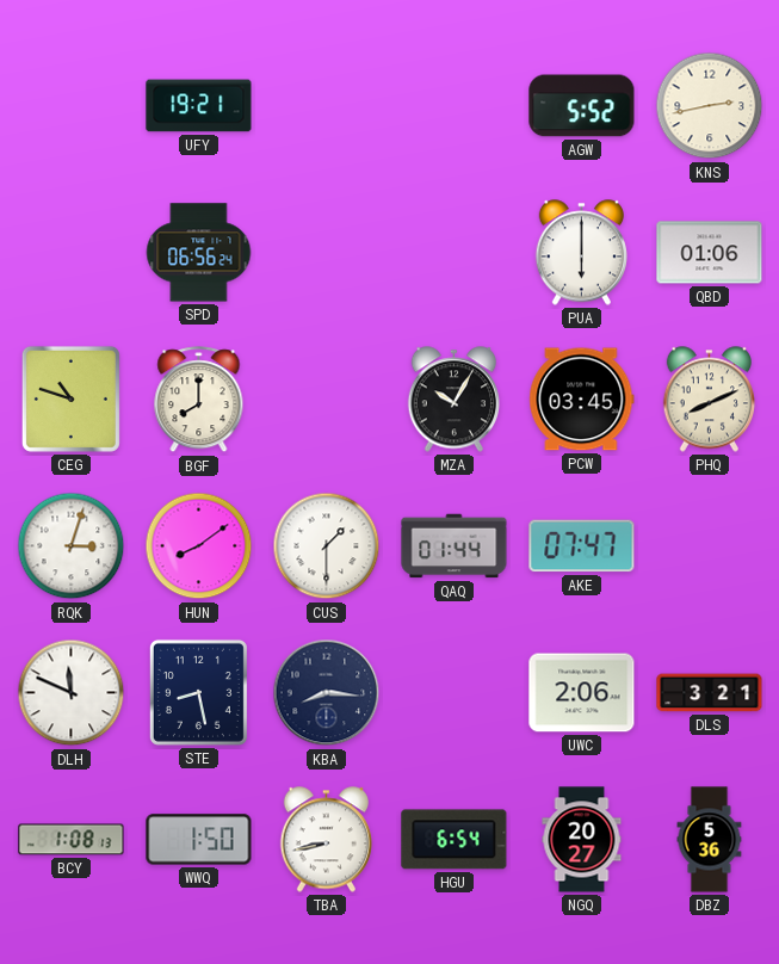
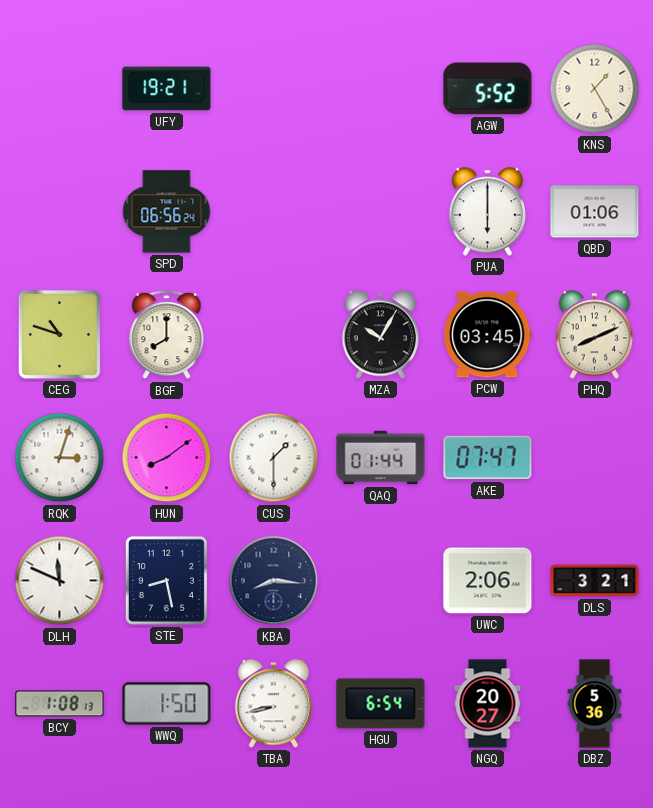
KNS: 2:43 -> 1:25 (595, 89)
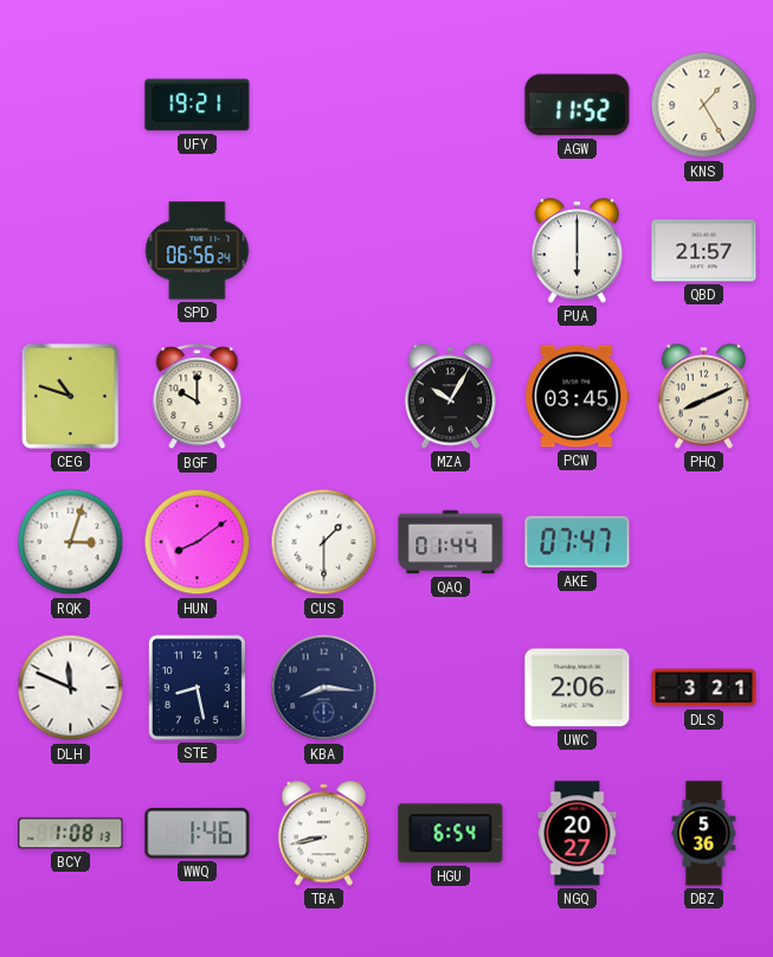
AGW: 5:52 -> 11:52 (578, 105)
QBD: 01:06 -> 21:57 (704, 251)
BGF: 8:00 -> 10:00 (198, 397)
WWQ: 1:50 -> 1:46 (198, 834)
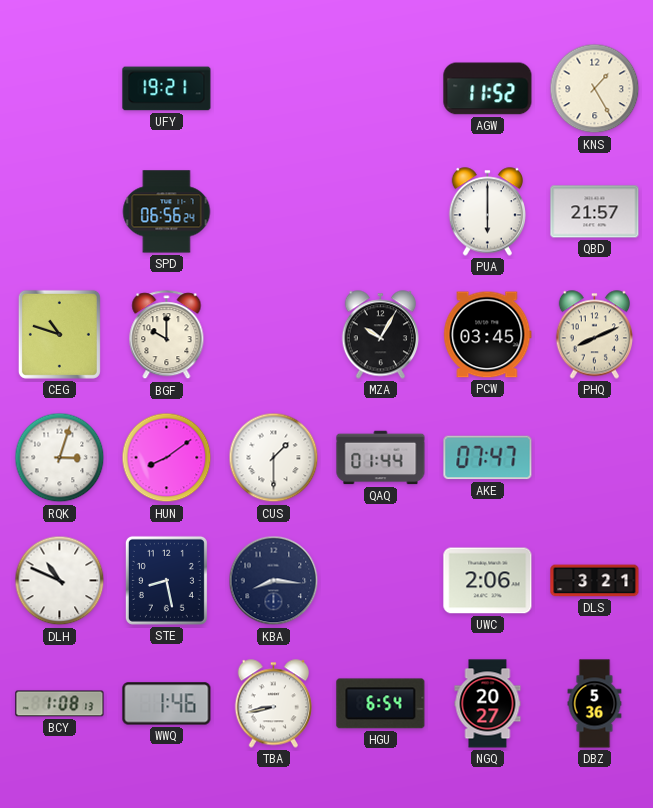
DLH: 11:49 -> 10:49 (60, 581)
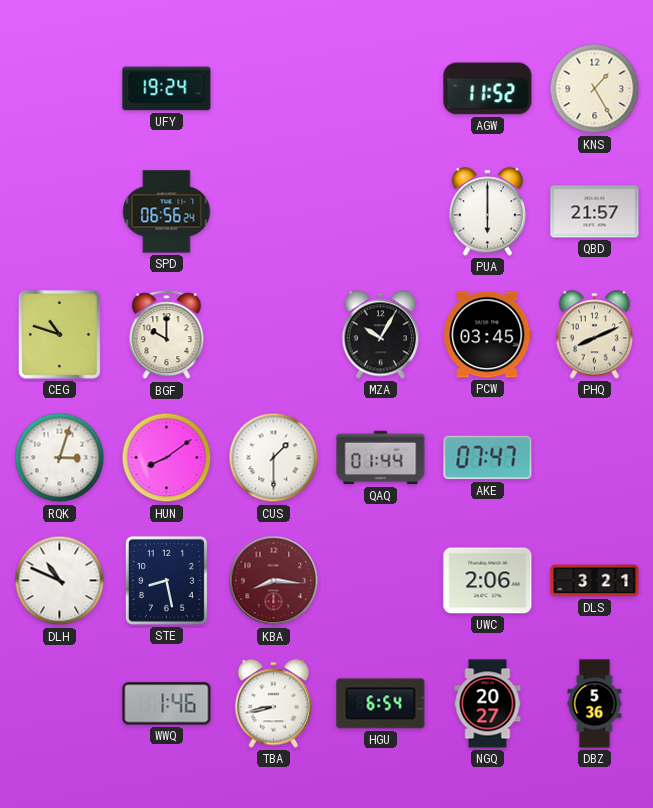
UFY: 19:21 -> 19:24 (167, 89)
KBA dial: navy -> burgundy (274, 581)
BCY: 1:08 -> none (60, 704)
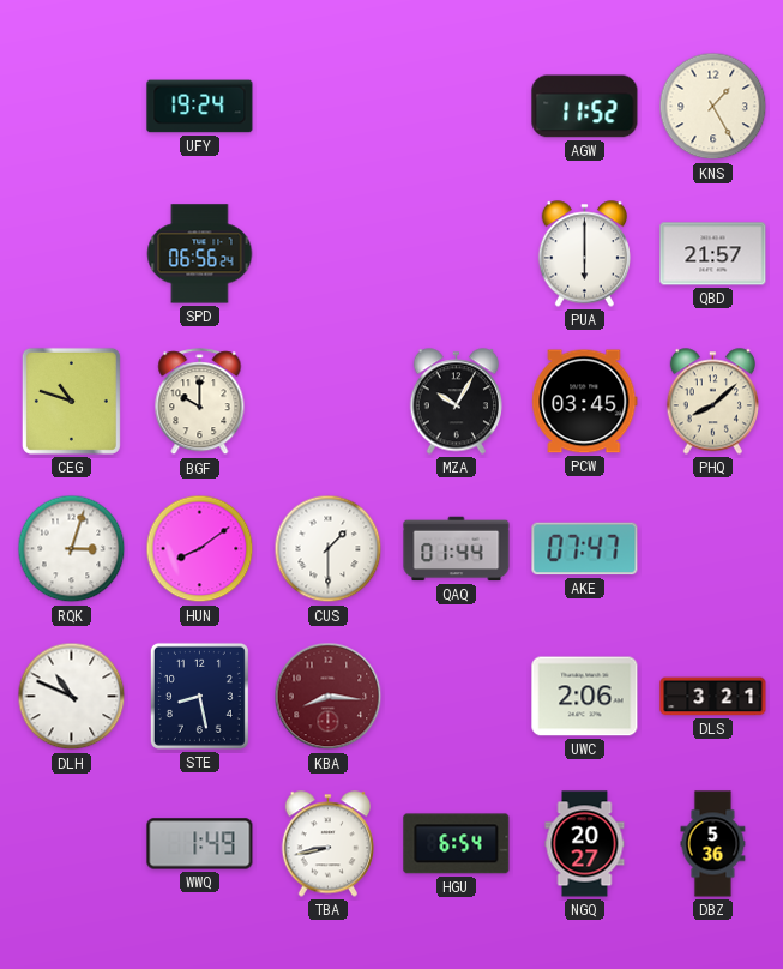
PHQ: 8:11 -> 8:08 (712, 402)
WWQ: 1:46 -> 1:49 (200, 844)
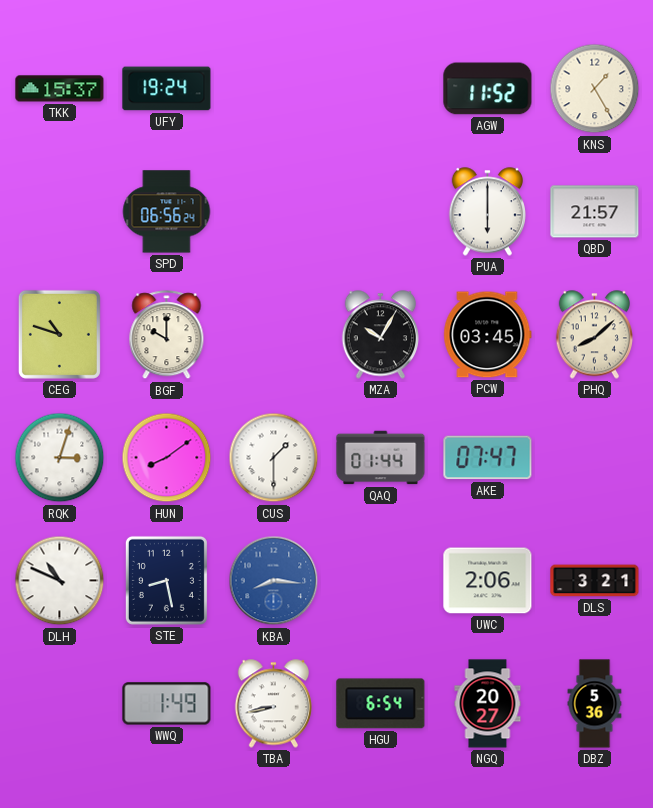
TKK: none -> 15:37 (60, 89)
KBA dial: burgundy -> blue (274, 581)
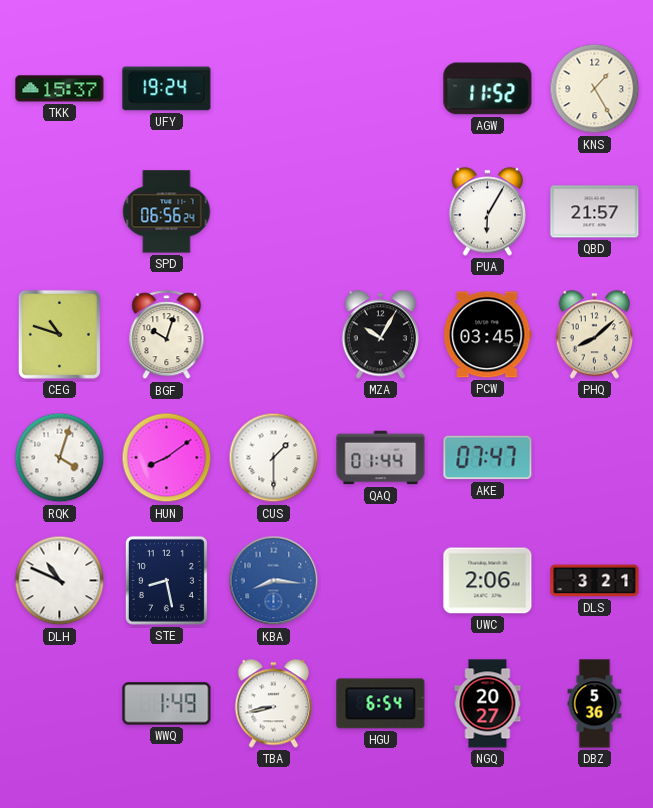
PUA: 6:00 -> 6:05 (487, 212)
BGF: 10:00 -> 10:03 (167, 335)
RQK: 3:03 -> 4:03 (60, 458)
